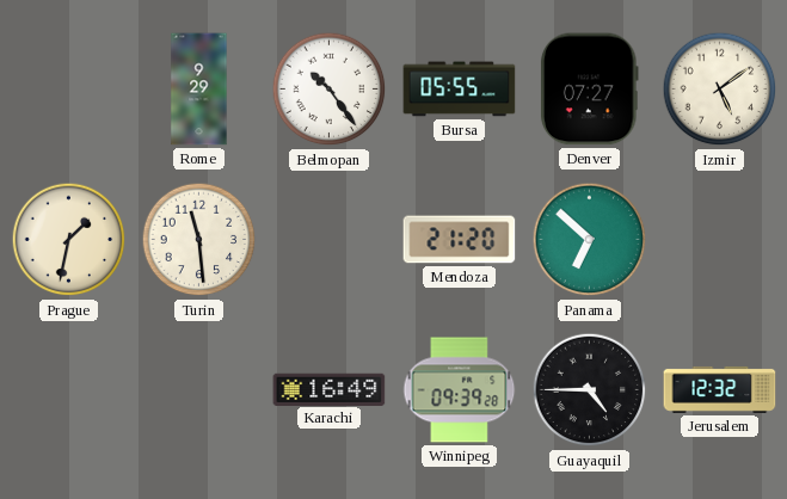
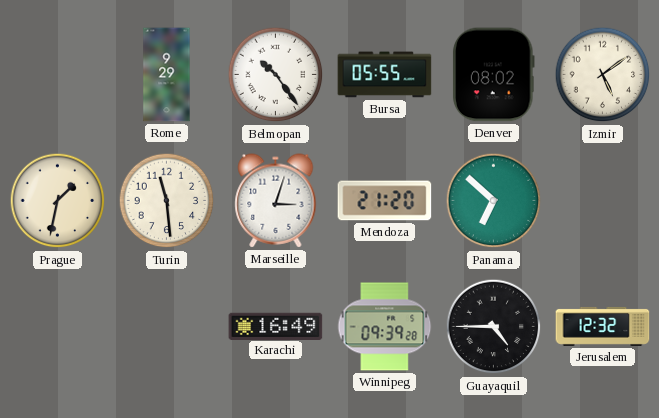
Denver: 07:27 -> 08:02 (494, 75)
Marseille: none -> 3:03 (276, 201)
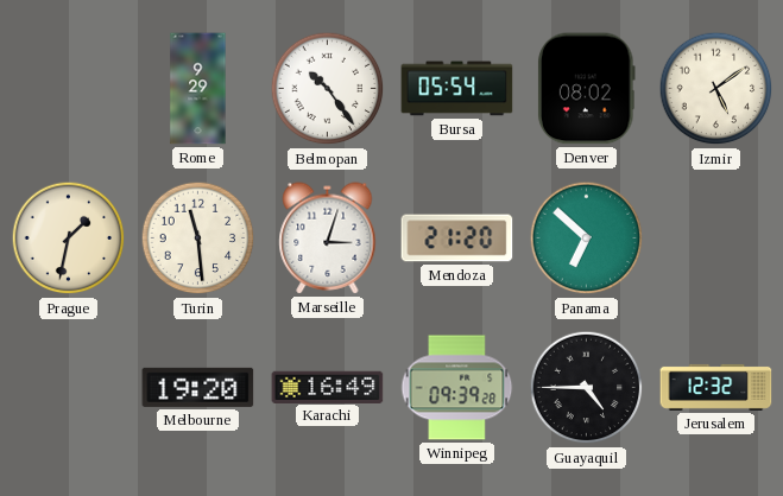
Bursa: 05:55 -> 05:54 (457, 89)
Melbourne: none -> 19:20 (198, 387)
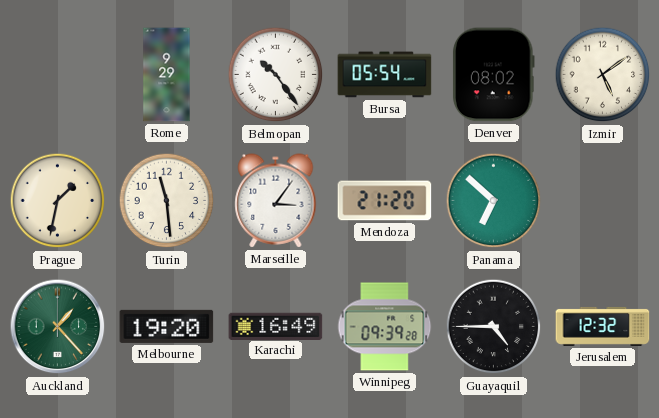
Marseille: 3:03 -> 3:06 (276, 201)
Auckland: none -> 1:23 (58, 327)
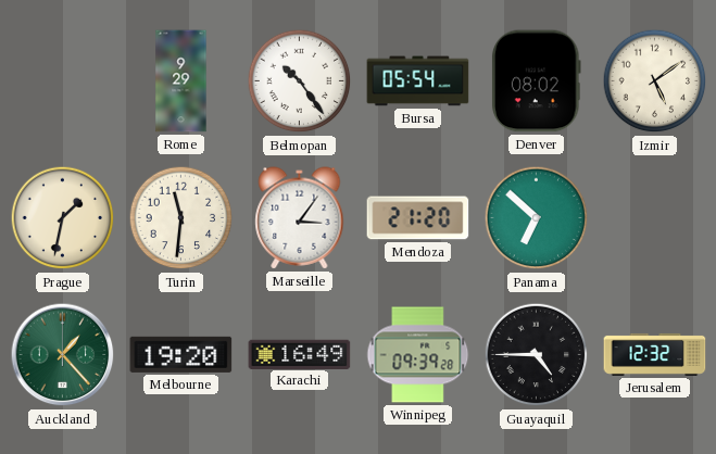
Turin: 11:29 -> 11:31 (181, 218)
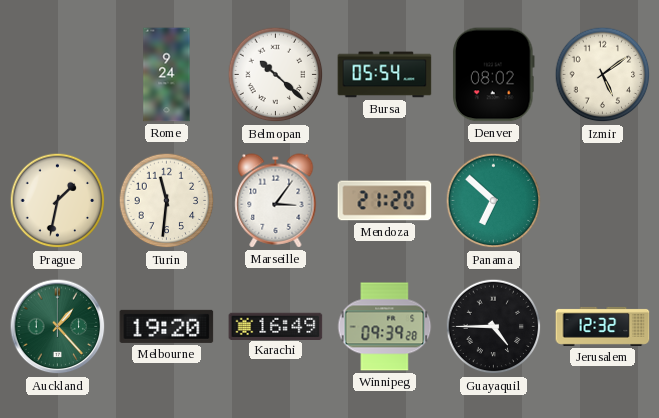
Rome: 9:29 -> 9:24 (167, 75)
Belmopan: 10:24 -> 10:22 (276, 75)
